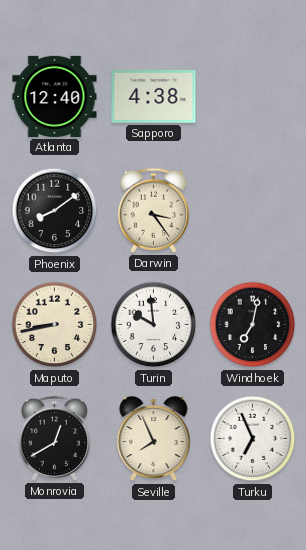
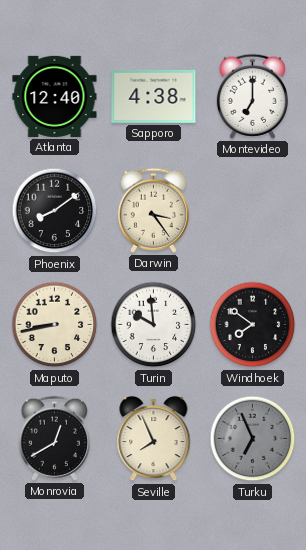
Montevideo: none -> 7:00 (252, 96)
Windhoek: 7:02 -> 7:51 (253, 325)
Turku dial: white -> grey (253, 439)
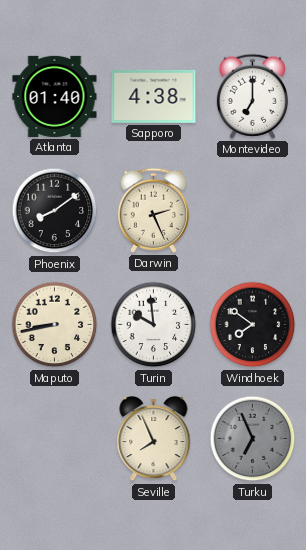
Atlanta: 12:40 -> 01:40 (55, 96)
Darwin: 3:24 -> 2:26 (153, 210)
Monrovia: 12:40 -> none (54, 438)
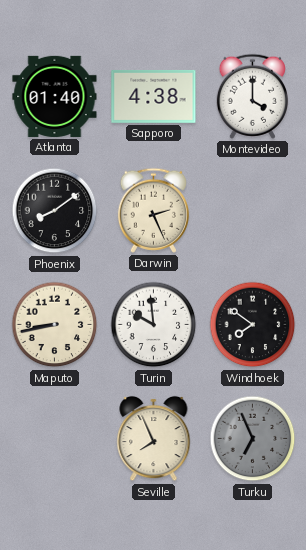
Montevideo: 7:00 -> 4:00 (252, 96)
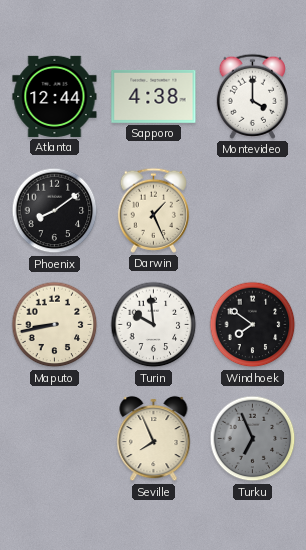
Atlanta: 01:40 -> 12:44 (55, 96)
Darwin: 2:26 -> 1:26 (153, 210)
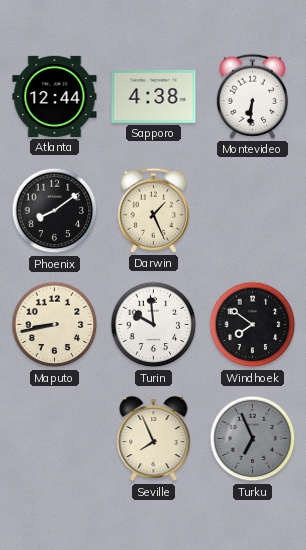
Montevideo: 4:00 -> 6:31 (252, 96)
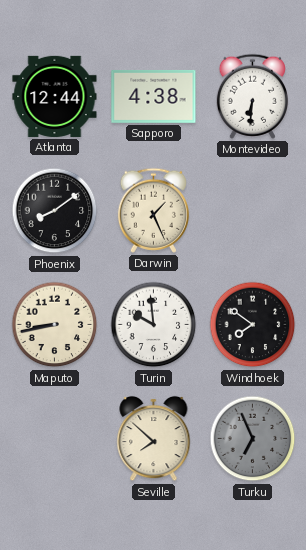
Seville: 7:56 -> 7:52 (154, 439)
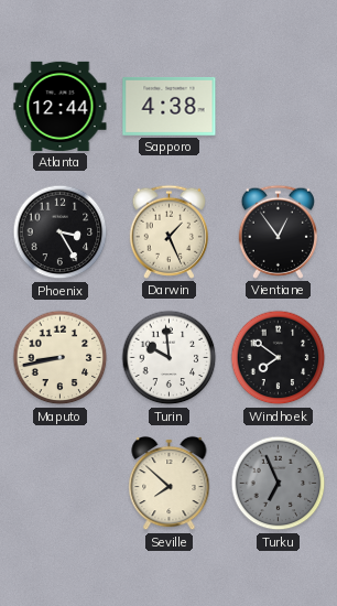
Montevideo: 6:31 -> none (252, 96)
Phoenix: 8:09 -> 3:25 (61, 232)
Vientiane: none -> 12:54 (278, 231)
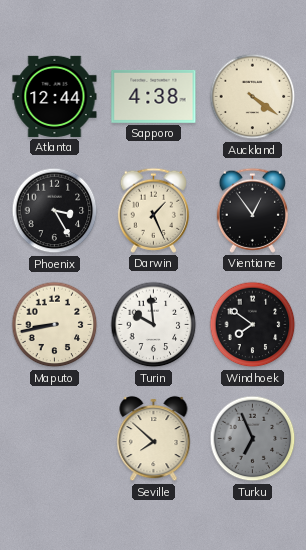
Auckland: none -> 4:21 (253, 97)
